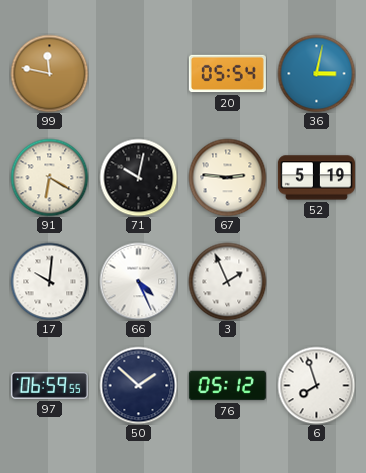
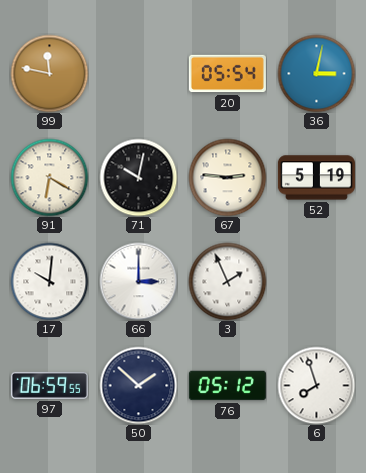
66: 4:26 -> 3:00 (138, 281)
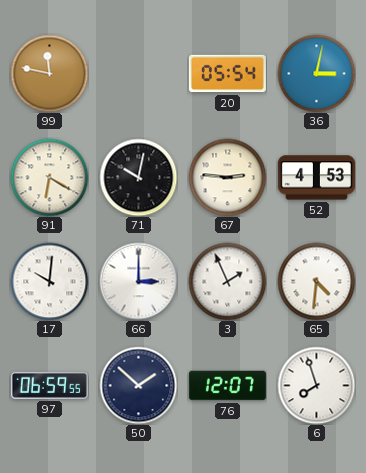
52: 5:19 -> 4:53 (316, 178)
65: none -> 4:31 (316, 281)
76: 05:12 -> 12:07 (227, 386)
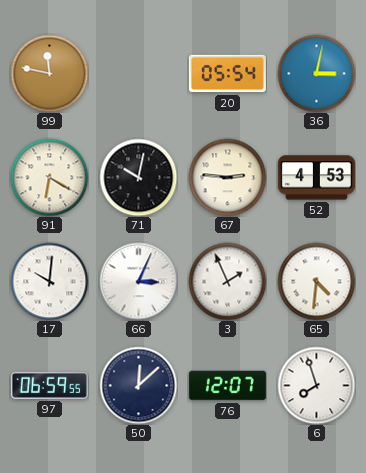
66: 3:00 -> 3:04 (138, 281)
50: 1:52 -> 12:08 (138, 385)
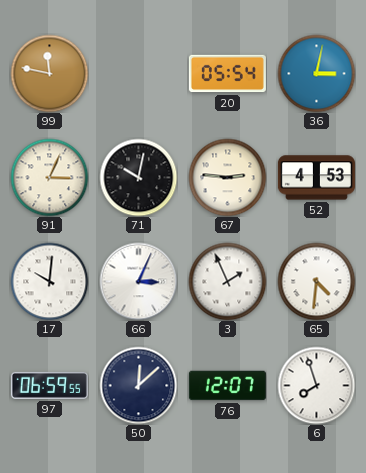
91: 6:20 -> 3:04 (49, 177)
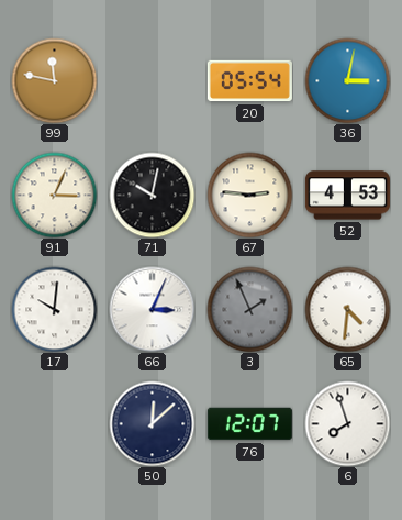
3 dial: white -> grey (249, 309)
97: 06:59 -> none (49, 385)
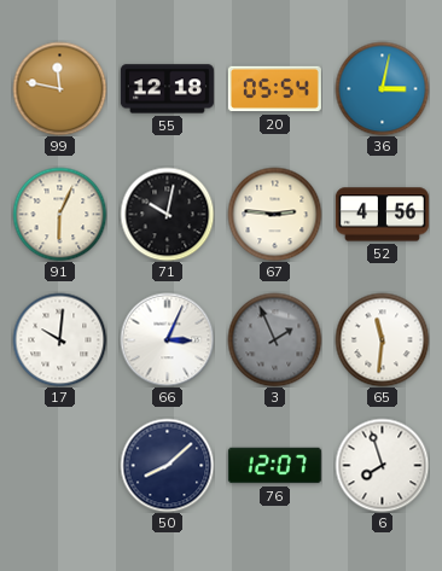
55: none -> 12:18 (167, 89)
91: 3:04 -> 6:04 (59, 214)
52: 4:53 -> 4:56 (382, 215)
65: 4:31 -> 11:31 (382, 339)
50: 12:08 -> 8:08 (167, 465)
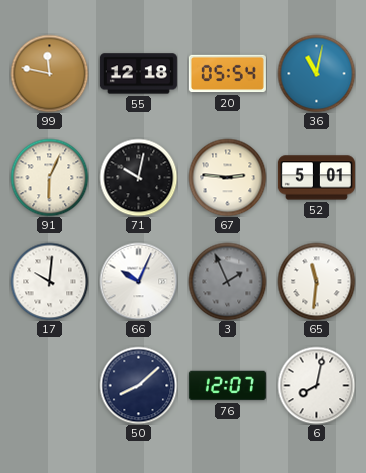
36: 3:02 -> 11:02 (316, 73)
52: 4:56 -> 5:01 (316, 178)
66: 3:04 -> 10:04 (138, 281)
6: 7:57 -> 8:02 (316, 385)
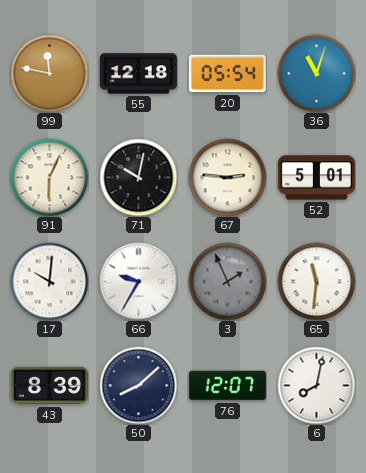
36: 11:02 -> 11:03 (316, 73)
66: 10:04 -> 9:35 (138, 281)
43: none -> 8:39 (49, 386)
